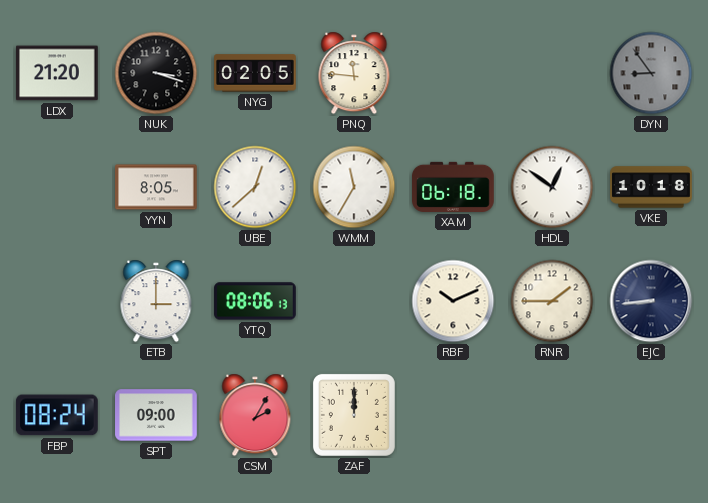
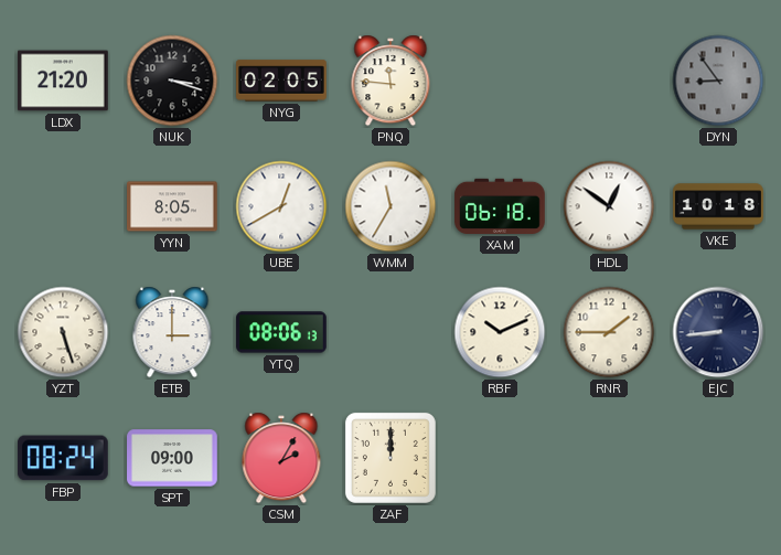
UBE: 12:38 -> 12:40 (281, 206)
YZT: none -> 5:27 (63, 332)
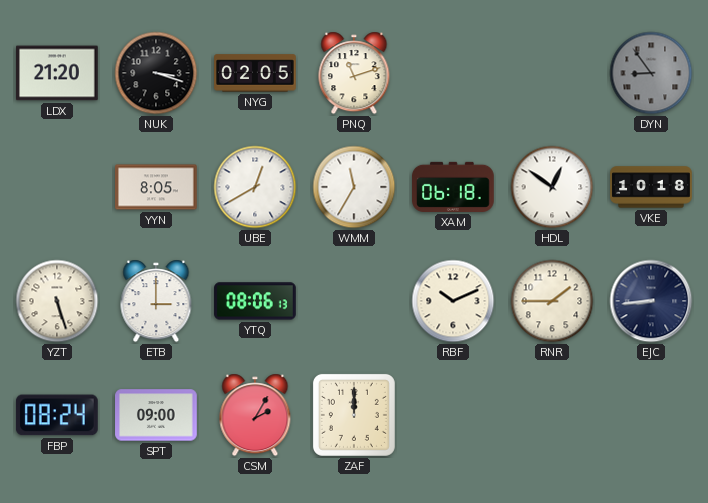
PNQ: 11:46 -> 11:12 (354, 73)
